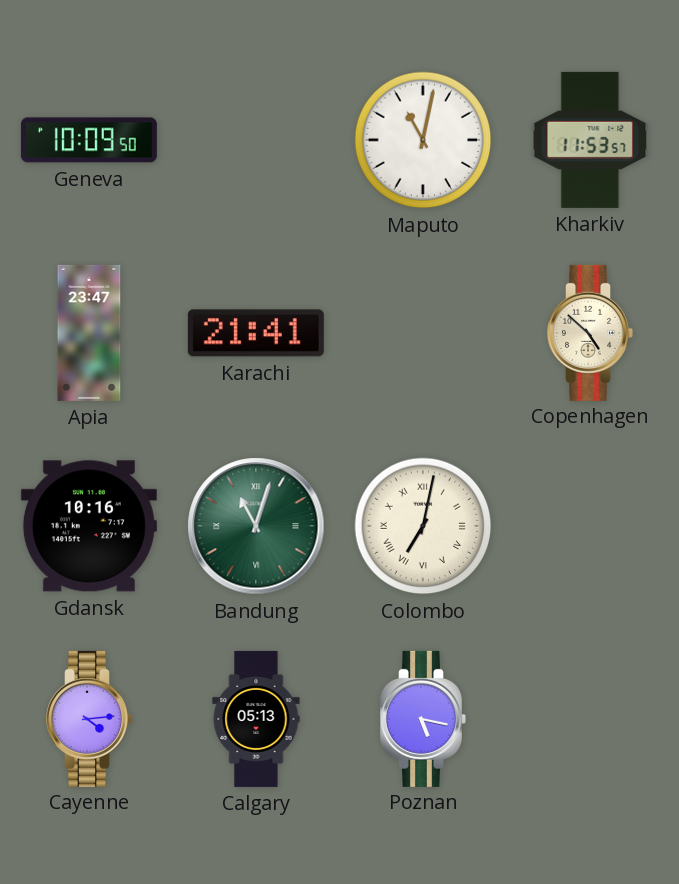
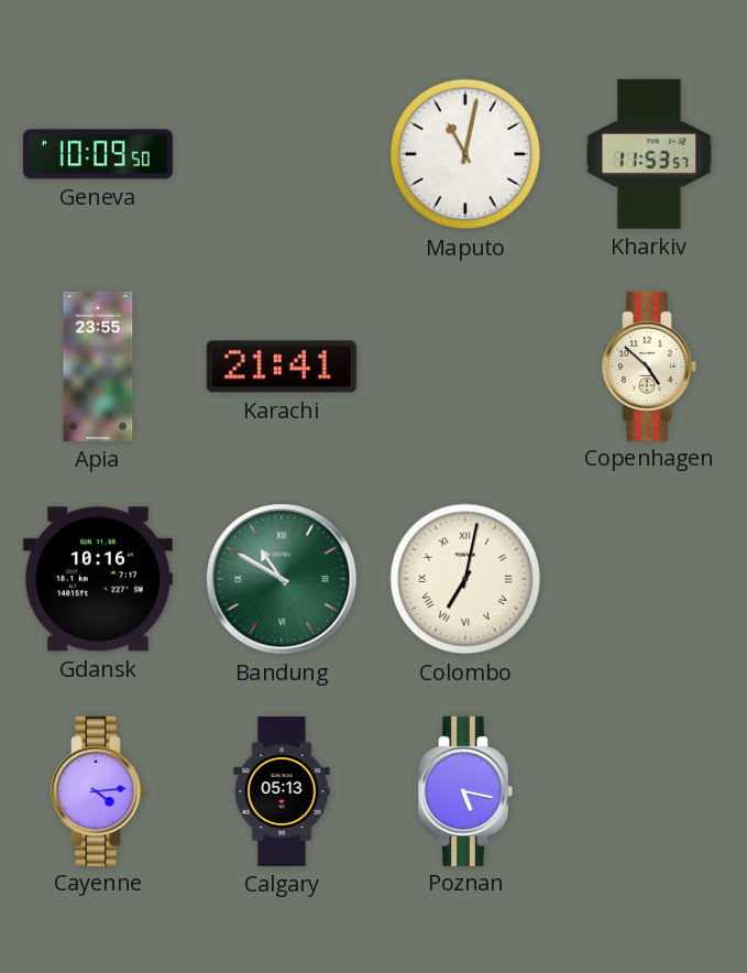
Apia: 23:47 -> 23:55 (98, 367)
Bandung: 11:03 -> 10:50 (282, 579)
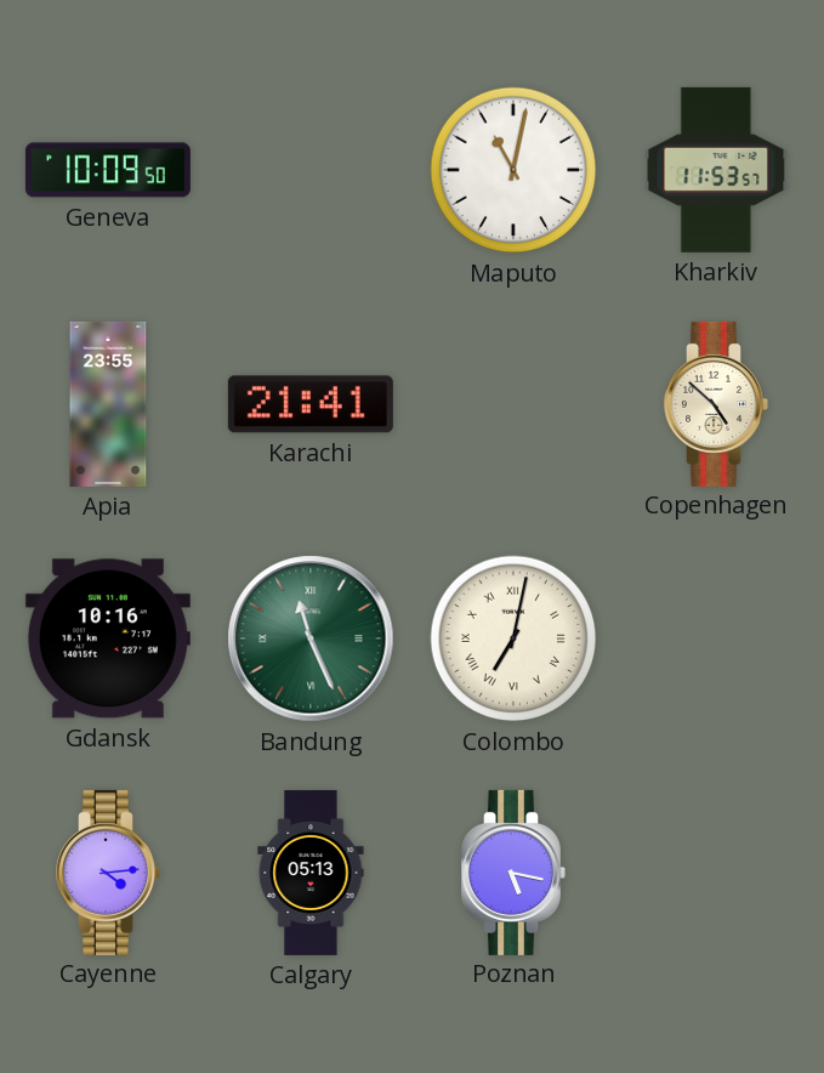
Bandung: 10:50 -> 11:26 (311, 638)
